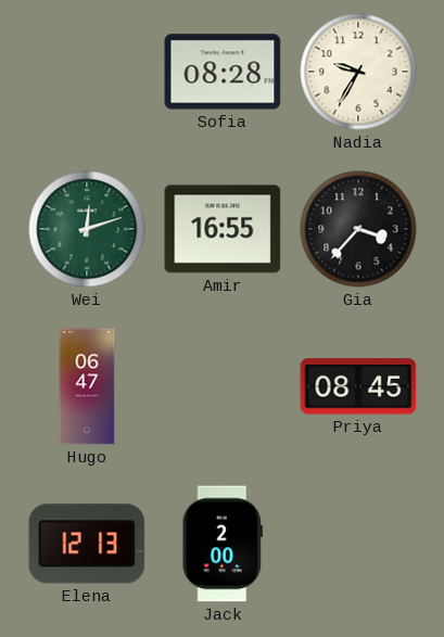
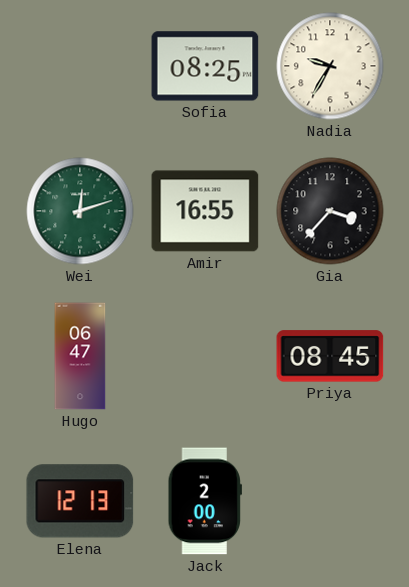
Sofia: 08:28 -> 08:25 (205, 66)
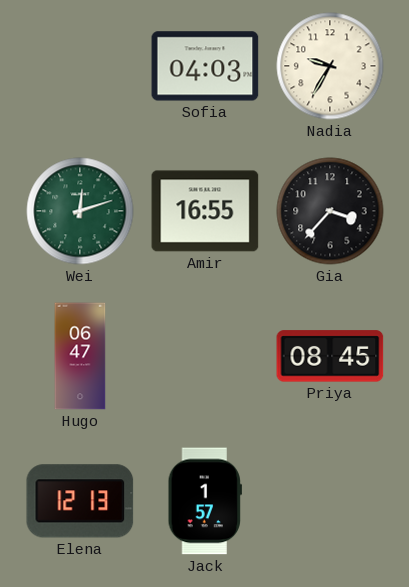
Sofia: 08:25 -> 04:03 (205, 66)
Jack: 2:00 -> 1:57 (205, 501)
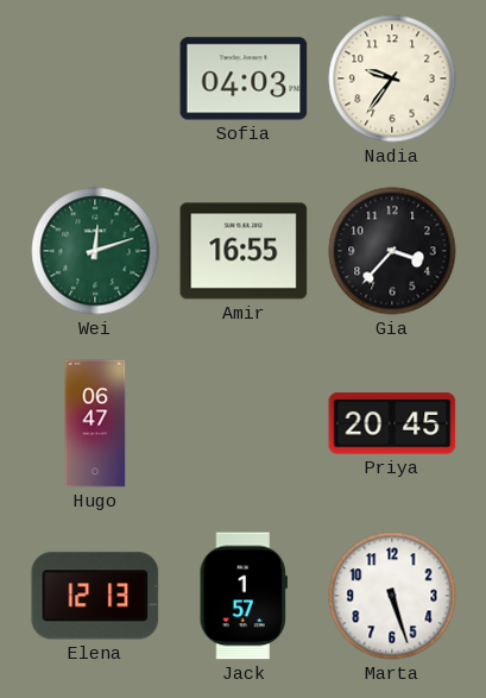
Nadia: 9:35 -> 9:36 (392, 78)
Priya: 08:45 -> 20:45 (392, 423)
Marta: none -> 5:27 (392, 596)
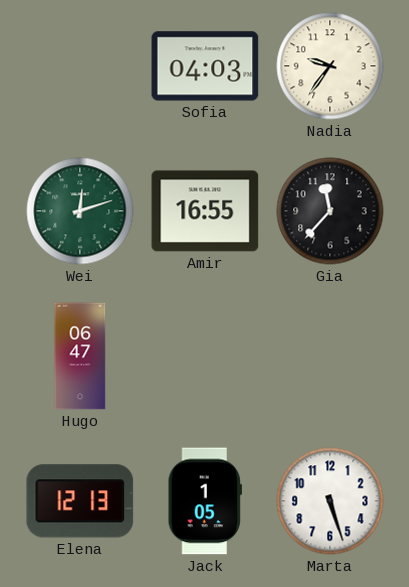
Gia: 3:37 -> 11:37 (330, 211)
Priya: 20:45 -> none (392, 423)
Jack: 1:57 -> 1:05 (205, 501)
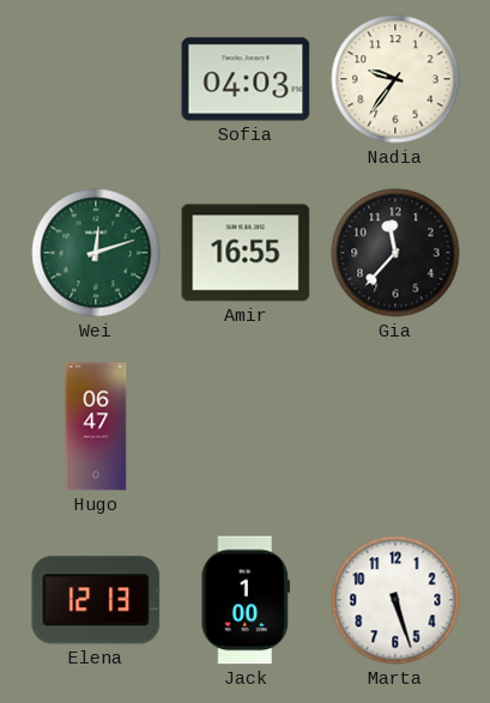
Jack: 1:05 -> 1:00 (246, 600)
